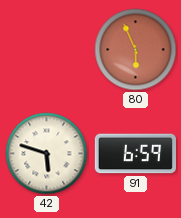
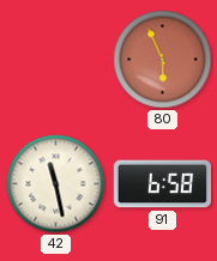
42: 5:48 -> 11:28 (56, 184)
91: 6:59 -> 6:58 (162, 184)
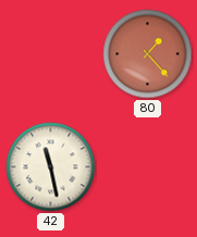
80: 5:56 -> 1:23 (148, 54)
91: 6:58 -> none (162, 184)
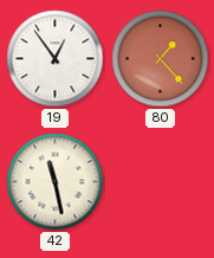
19: none -> 12:54 (56, 59)
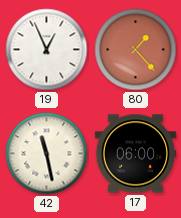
19: 12:54 -> 12:56 (47, 50)
17: none -> 06:00 (135, 154)
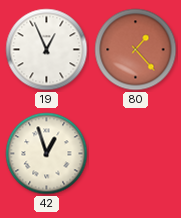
42: 11:28 -> 12:57 (47, 154)
17: 06:00 -> none (135, 154)
